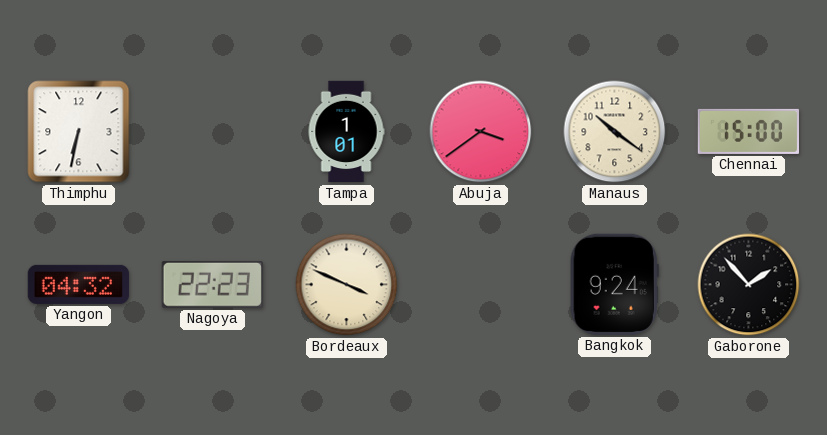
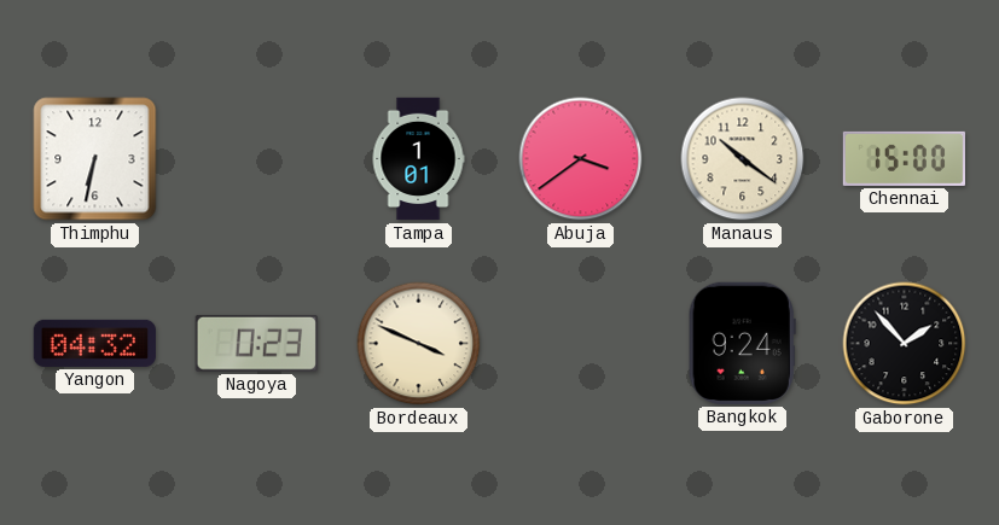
Nagoya: 22:23 -> 0:23 (256, 343)
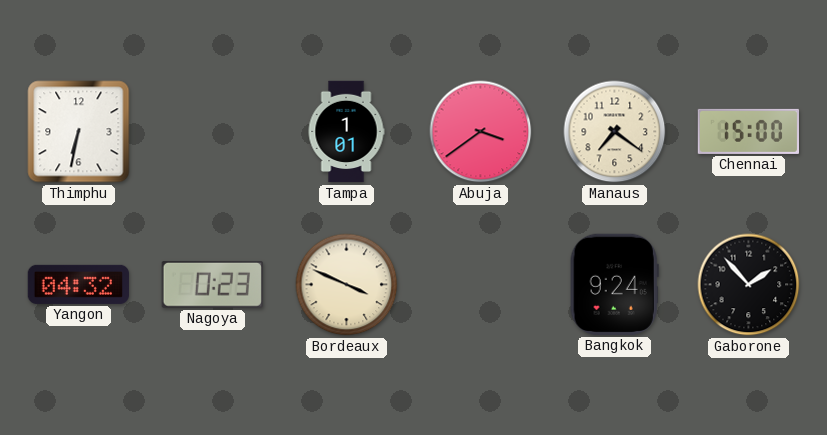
Manaus: 10:21 -> 7:21 (615, 132)
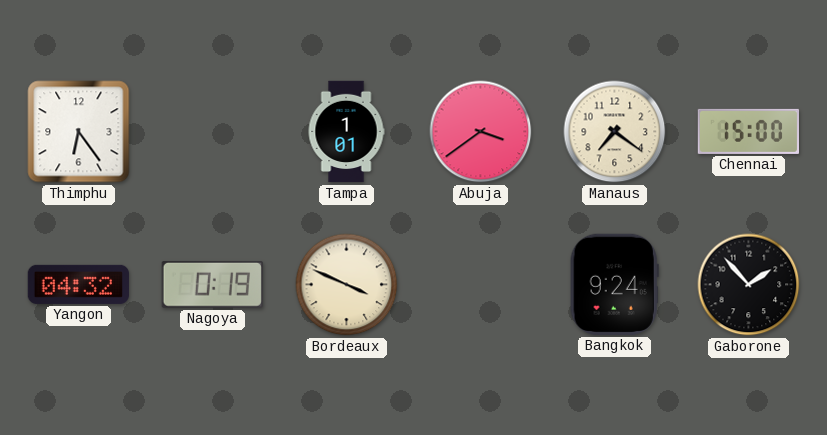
Thimphu: 6:32 -> 6:24 (79, 132)
Nagoya: 0:23 -> 0:19 (212, 284)
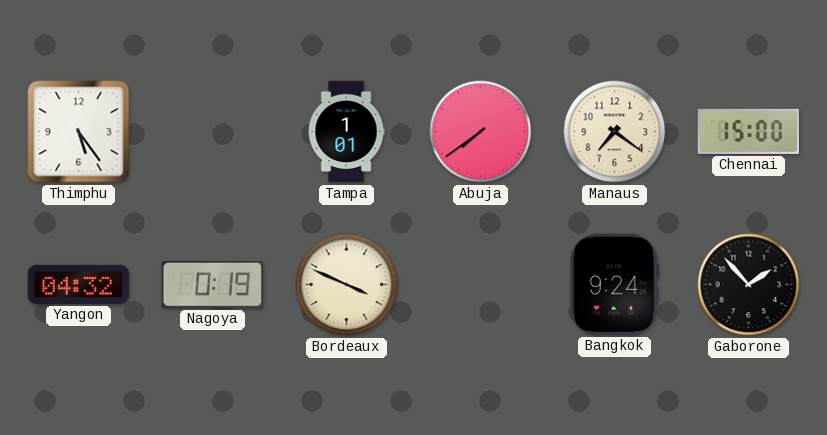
Thimphu: 6:24 -> 5:24 (79, 132)
Abuja: 3:39 -> 7:39 (481, 132)
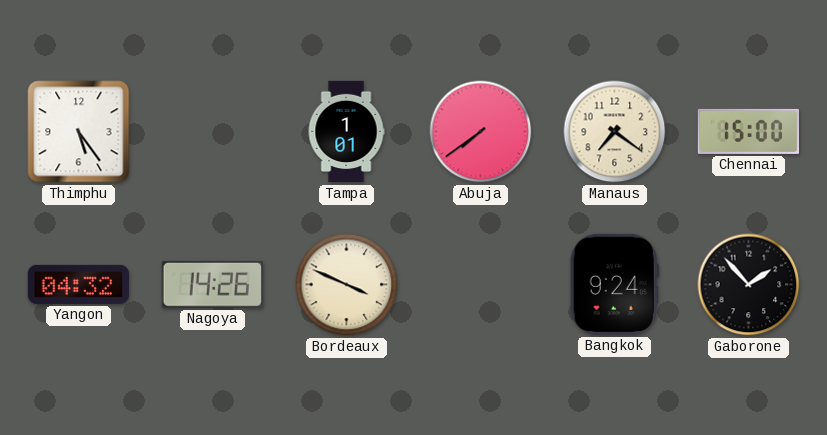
Nagoya: 0:19 -> 14:26 (212, 284)
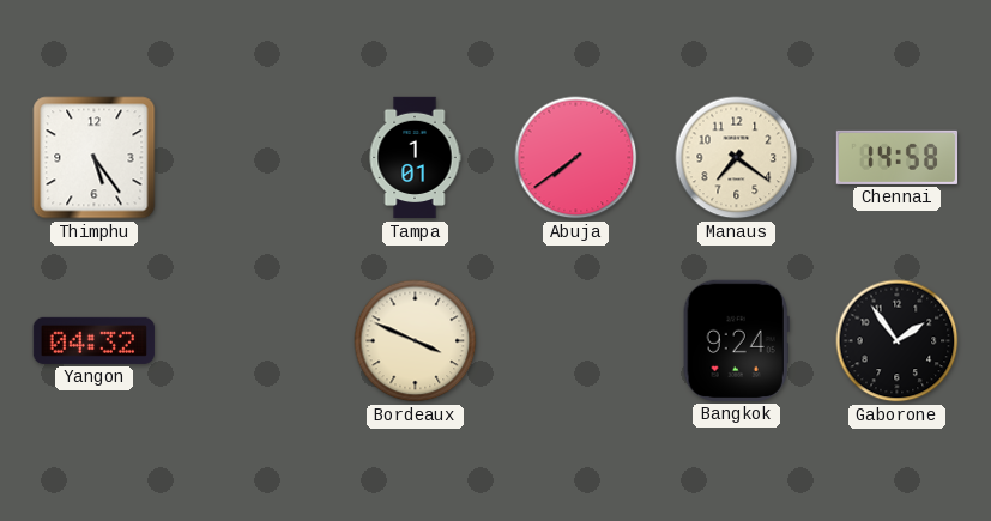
Chennai: 15:00 -> 14:58 (896, 157)
Nagoya: 14:26 -> none (212, 284)
Gaborone: 1:53 -> 1:54 (898, 341)
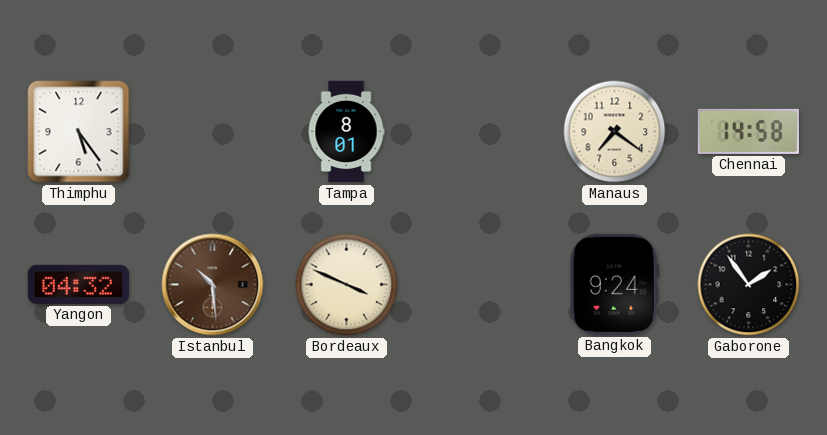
Tampa: 1:01 -> 8:01 (346, 132)
Abuja: 7:39 -> none (576, 158)
Istanbul: none -> 10:29 (213, 285)
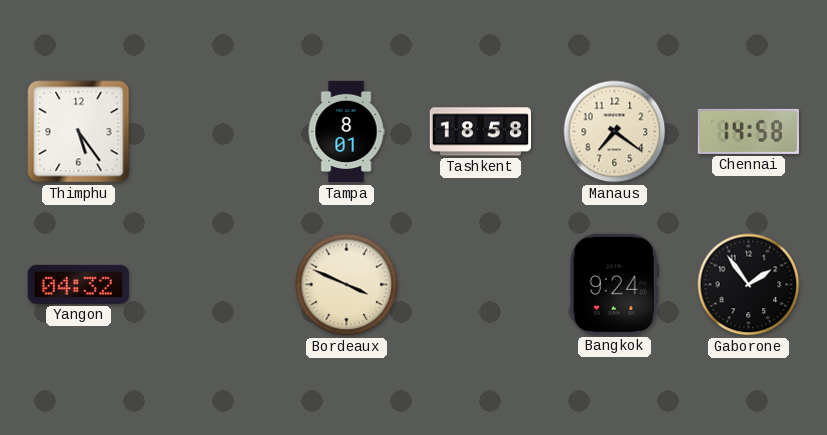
Tashkent: none -> 18:58 (480, 132)
Istanbul: 10:29 -> none (213, 285)
